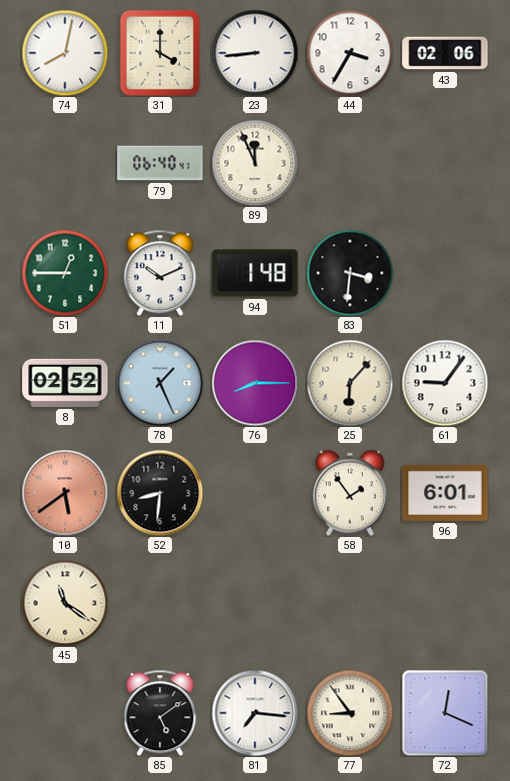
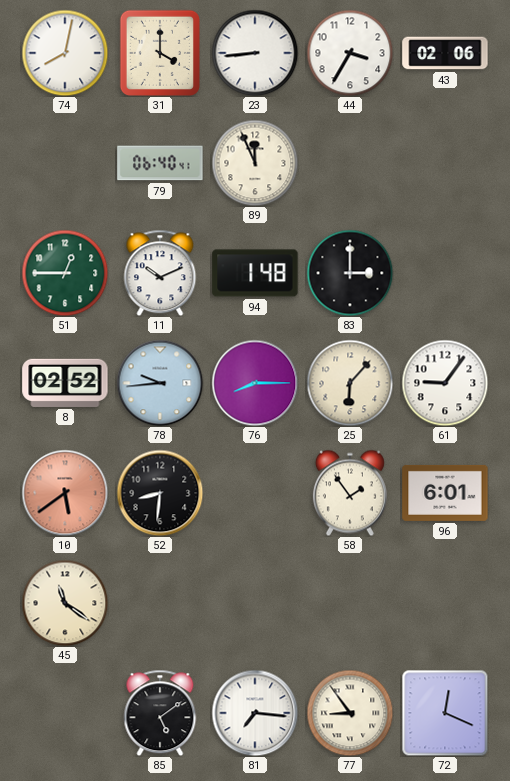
83: 3:31 -> 3:00 (350, 273)
78: 1:26 -> 9:44 (160, 383)
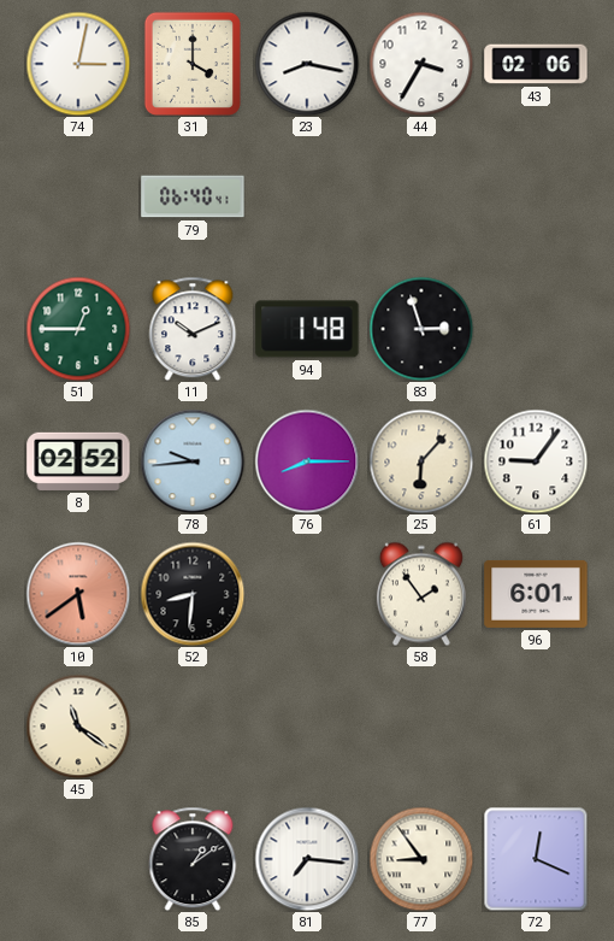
74: 8:02 -> 3:02 (78, 64)
23: 8:44 -> 8:17 (307, 64)
89: 11:56 -> none (255, 163)
83: 3:00 -> 2:57 (421, 329)
85: 5:09 -> 1:09 (193, 859)
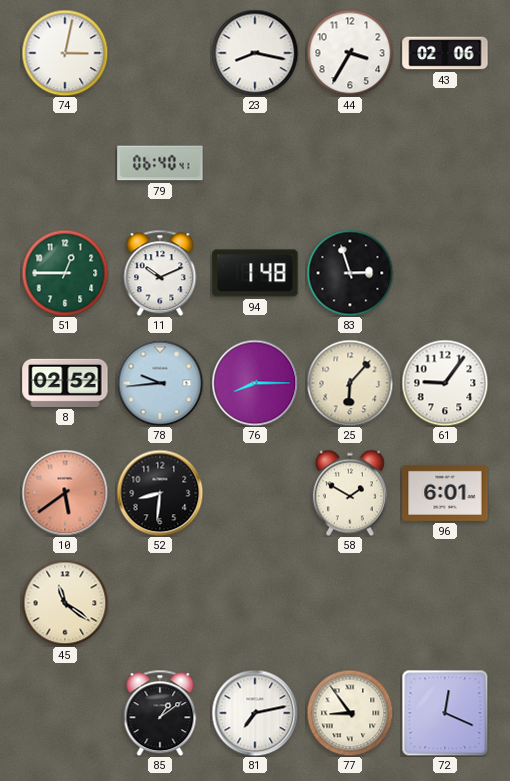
31: 4:00 -> none (193, 64)
58: 1:54 -> 1:50 (350, 493)
81: 7:16 -> 7:13 (255, 713)
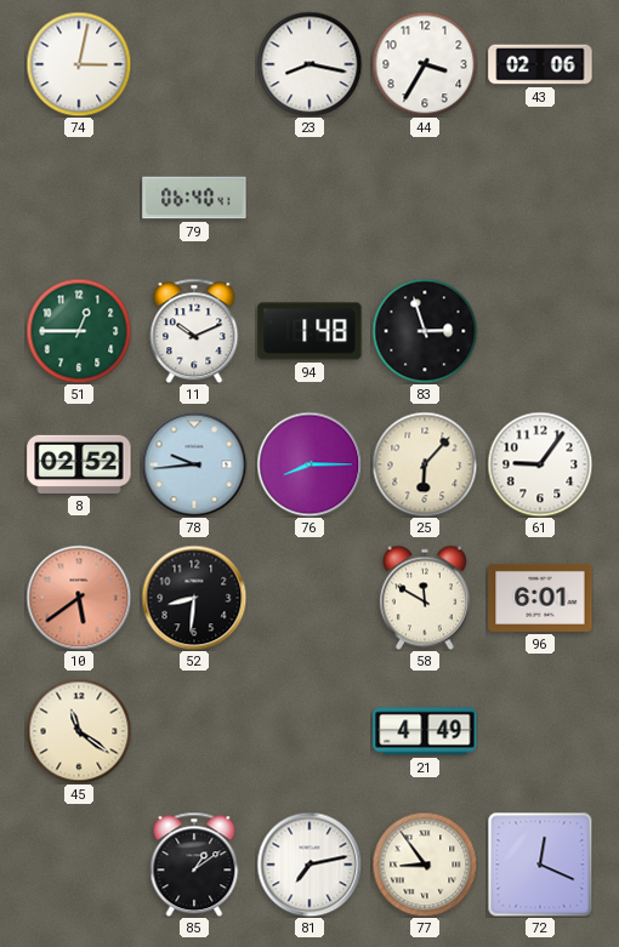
58: 1:50 -> 11:50 (425, 598)
21: none -> 4:49 (425, 731)
